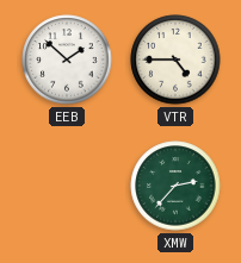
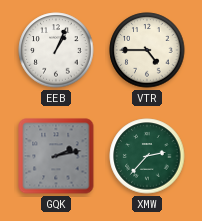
EEB: 1:52 -> 1:04 (56, 50)
GQK: none -> 2:13 (56, 156)
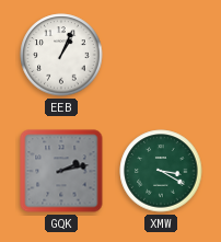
VTR: 4:45 -> none (147, 50)
XMW: 2:37 -> 3:20 (161, 171)
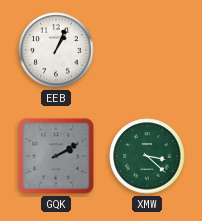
GQK: 2:13 -> 2:10 (56, 156)
XMW: 3:20 -> 3:22 (147, 156)
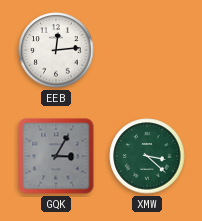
EEB: 1:04 -> 12:14 (56, 50)
GQK: 2:10 -> 3:05 (56, 156)
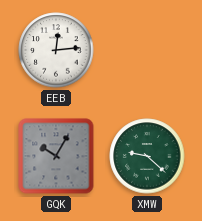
GQK: 3:05 -> 10:05 (56, 156)
XMW: 3:22 -> 9:22 (147, 156)
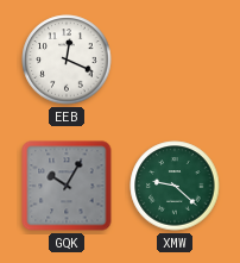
EEB: 12:14 -> 12:19 (67, 60)
